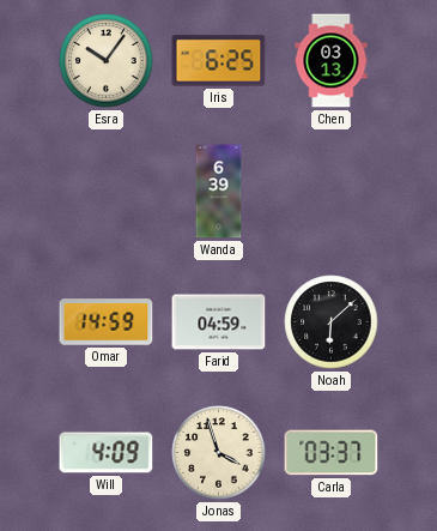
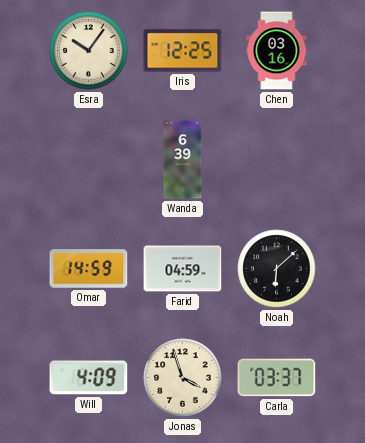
Iris: 6:25 -> 12:25 (183, 51)
Chen: 03:13 -> 03:16 (277, 51)
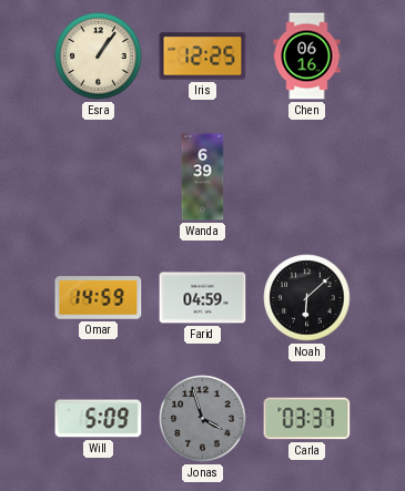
Esra: 10:06 -> 1:06 (99, 57)
Chen: 03:16 -> 06:16 (307, 57)
Will: 4:09 -> 5:09 (99, 419)
Jonas dial: cream -> grey (203, 419)
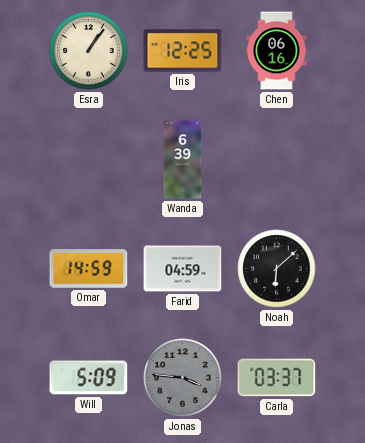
Jonas: 3:57 -> 3:46 (183, 378)
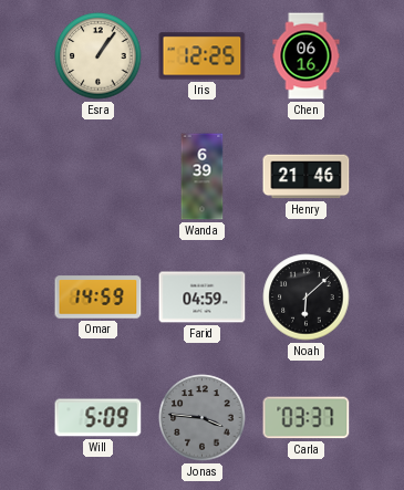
Henry: none -> 21:46 (307, 177)
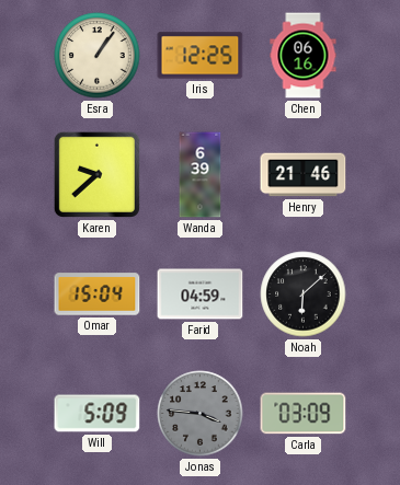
Karen: none -> 9:38 (96, 174)
Omar: 14:59 -> 15:04 (98, 295)
Carla: 03:37 -> 03:09 (304, 414)
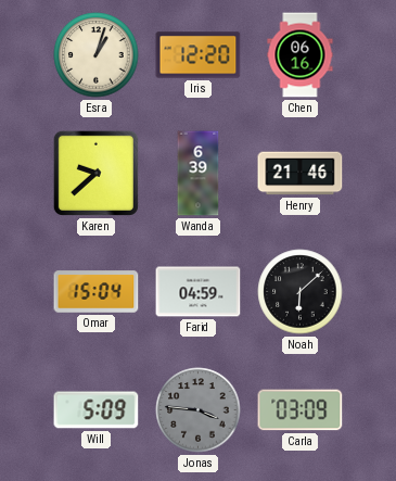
Esra: 1:06 -> 1:03 (97, 55)
Iris: 12:25 -> 12:20 (199, 55)
